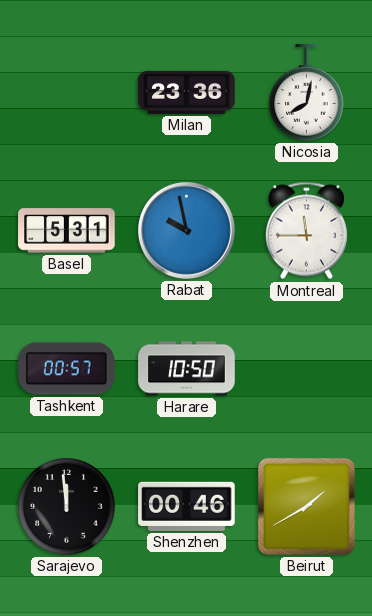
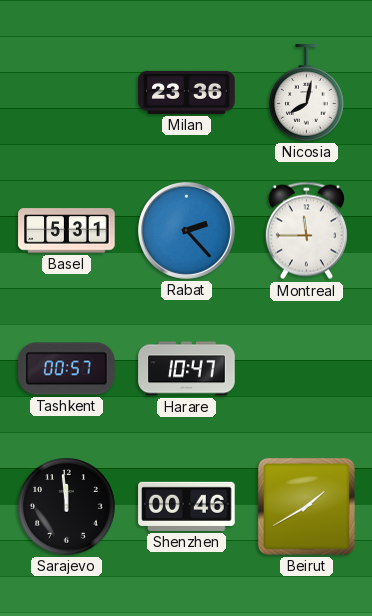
Rabat: 9:58 -> 2:23 (186, 230)
Harare: 10:50 -> 10:47 (187, 369)
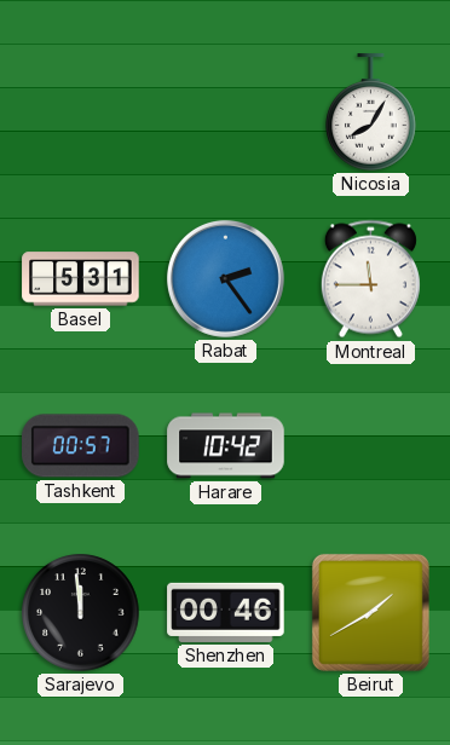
Milan: 23:36 -> none (187, 92)
Nicosia: 8:02 -> 8:05 (371, 112)
Rabat: 2:23 -> 2:24 (225, 278)
Harare: 10:47 -> 10:42 (226, 446)
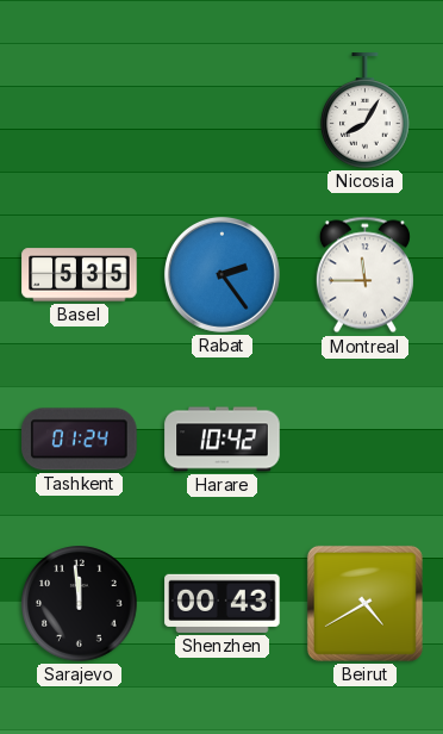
Basel: 5:31 -> 5:35 (80, 275)
Tashkent: 00:57 -> 01:24 (80, 440)
Shenzhen: 00:46 -> 00:43 (223, 603)
Beirut: 1:40 -> 4:40 (364, 603)
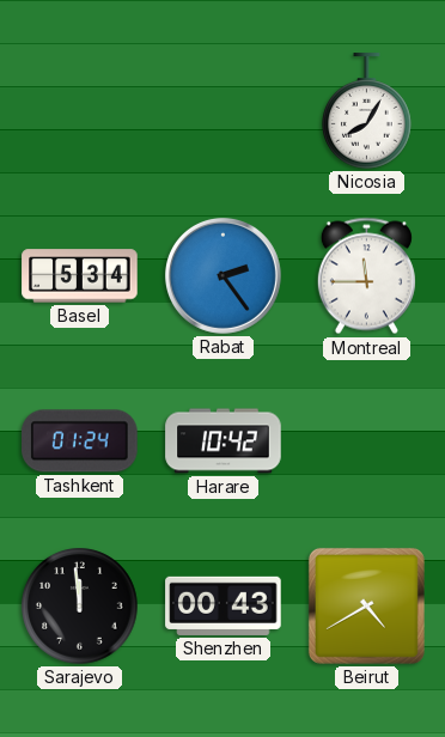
Basel: 5:35 -> 5:34 (80, 276)
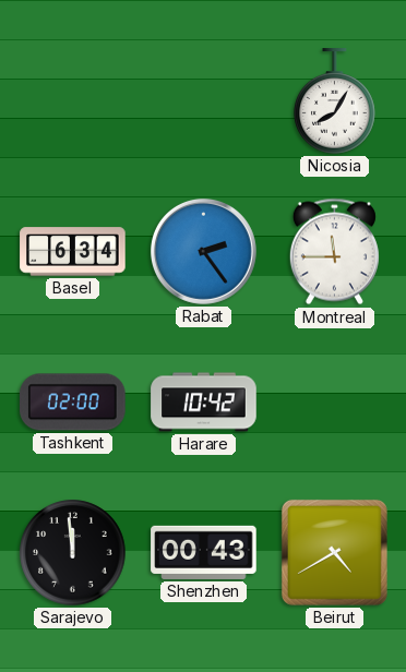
Basel: 5:34 -> 6:34 (73, 252)
Tashkent: 01:24 -> 02:00 (73, 403)
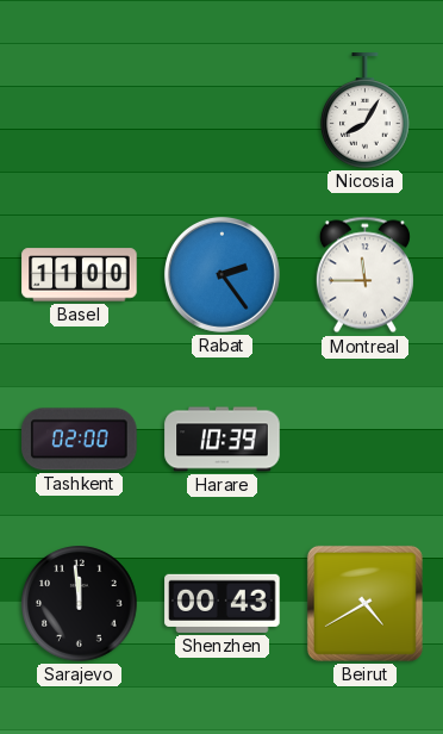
Basel: 6:34 -> 11:00 (80, 275)
Harare: 10:42 -> 10:39 (223, 440)
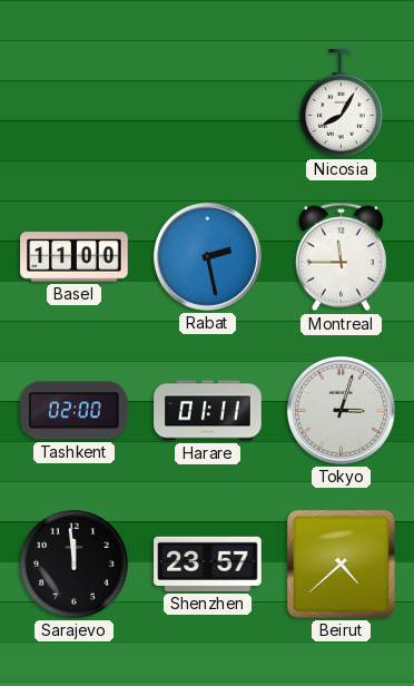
Rabat: 2:24 -> 2:28 (207, 256)
Harare: 10:39 -> 01:11 (208, 411)
Tokyo: none -> 3:03 (341, 410)
Shenzhen: 00:43 -> 23:57 (208, 563)
Beirut: 4:40 -> 4:38 (341, 563)
